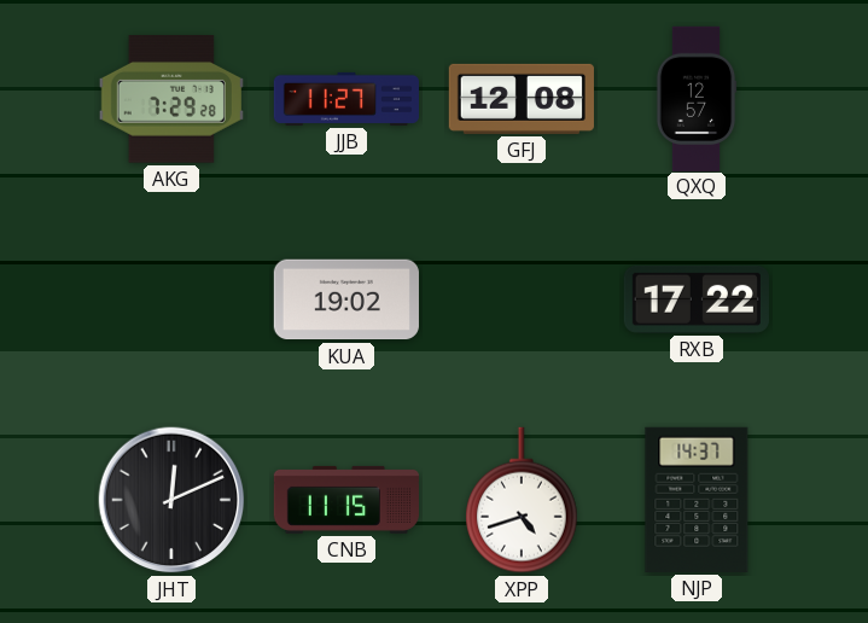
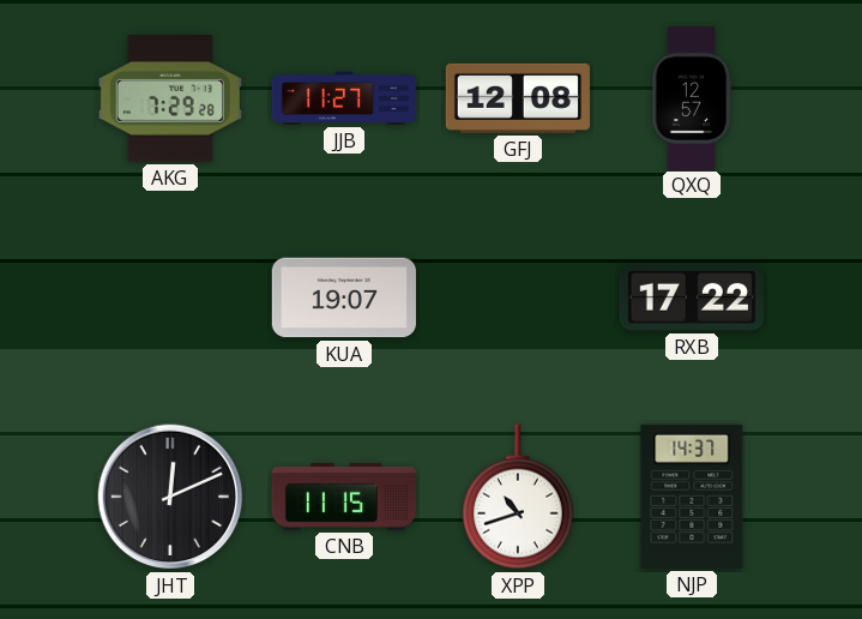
KUA: 19:02 -> 19:07 (344, 298)
XPP: 4:42 -> 10:42 (519, 497)
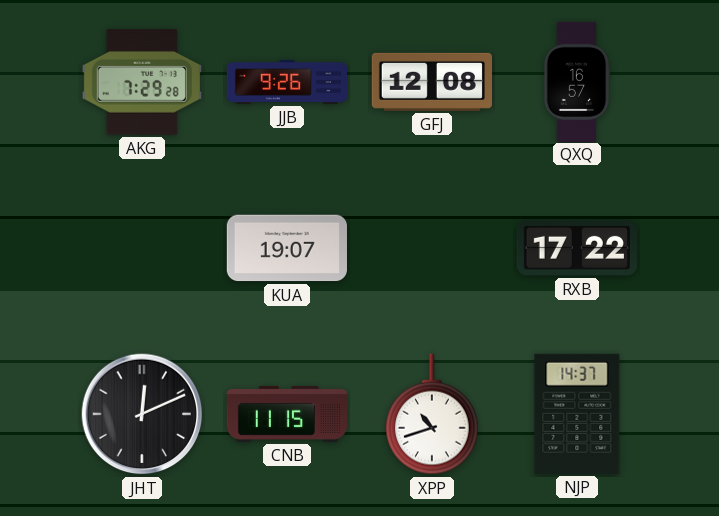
JJB: 11:27 -> 9:26 (286, 82)
QXQ: 12:57 -> 16:57 (577, 81)
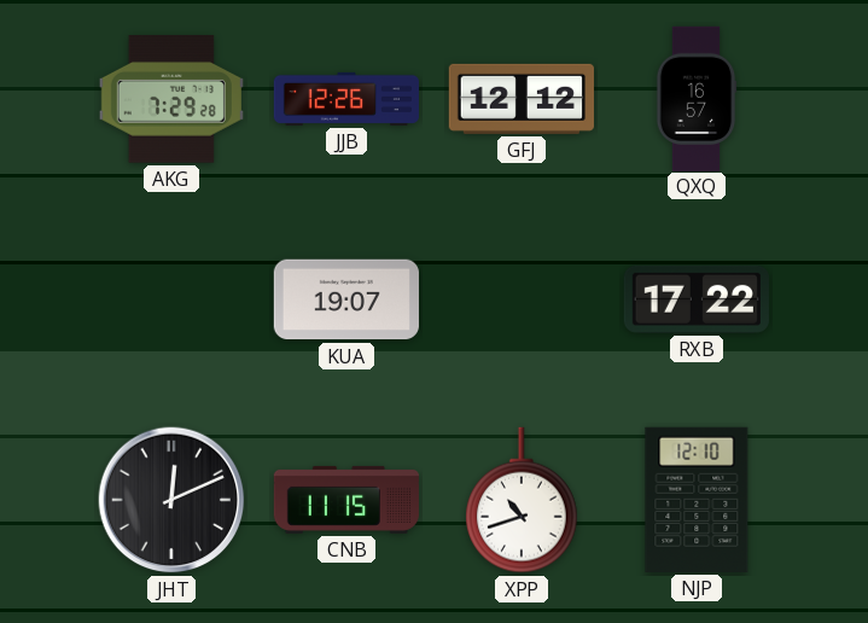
JJB: 9:26 -> 12:26 (345, 99)
GFJ: 12:08 -> 12:12 (522, 99)
NJP: 14:37 -> 12:10 (697, 500)
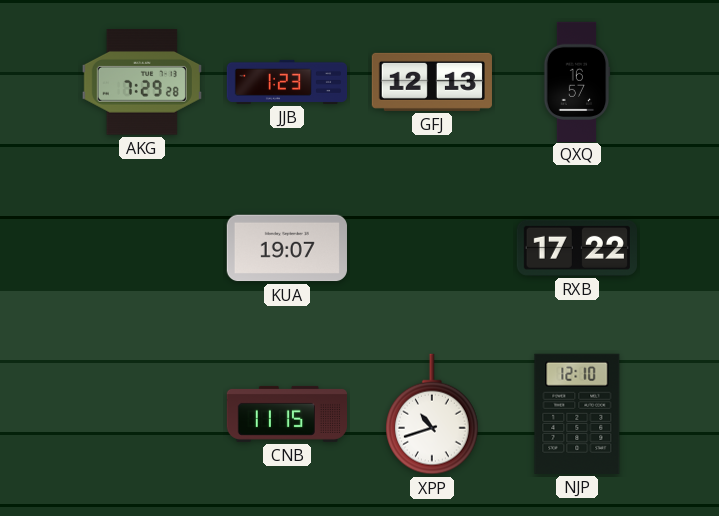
JJB: 12:26 -> 1:23 (286, 82)
GFJ: 12:12 -> 12:13 (432, 82)
JHT: 12:11 -> none (171, 500)
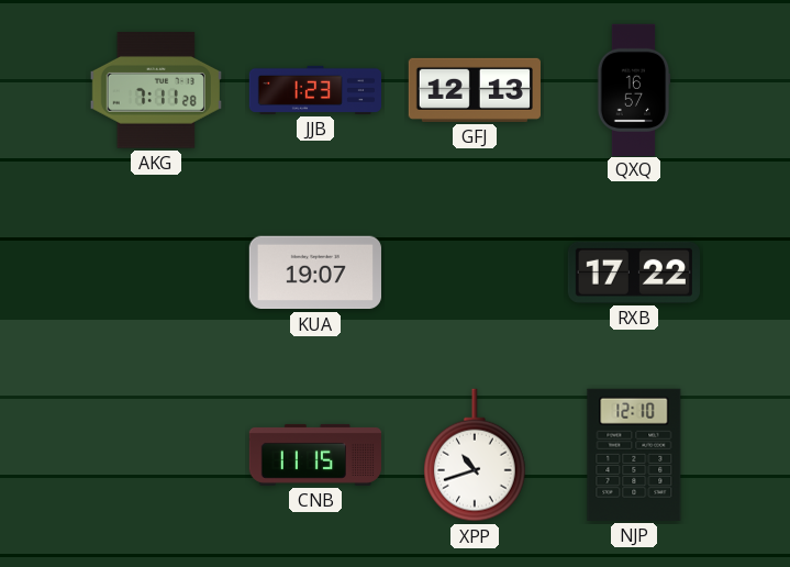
AKG: 7:29 -> 7:11 (156, 90)
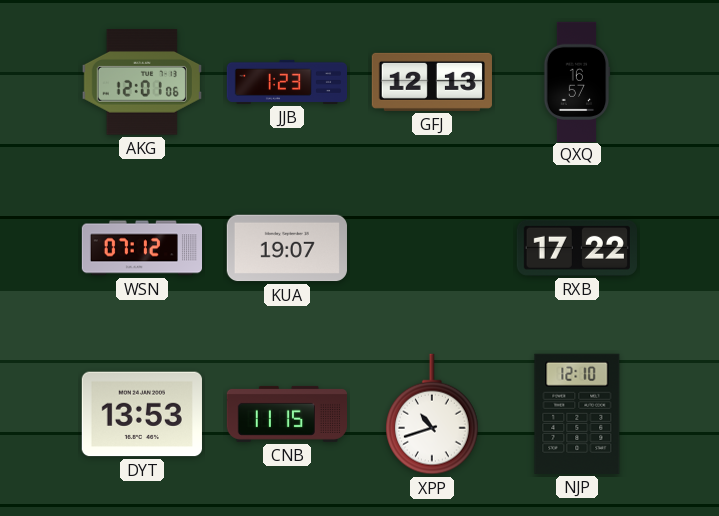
AKG: 7:11 -> 12:01 (142, 82)
WSN: none -> 07:12 (141, 248)
DYT: none -> 13:53 (142, 414)
